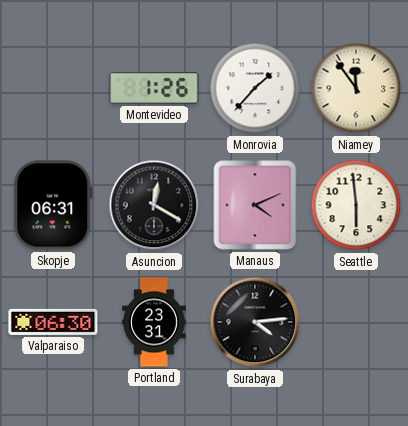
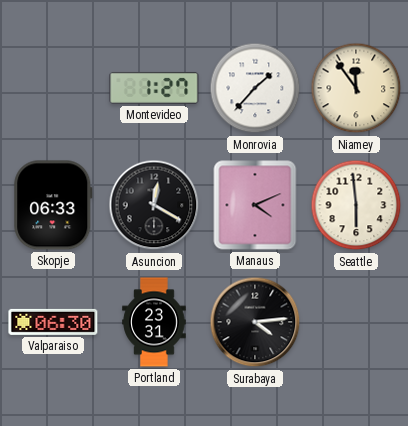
Montevideo: 1:26 -> 1:27 (154, 88)
Skopje: 06:31 -> 06:33 (53, 205)
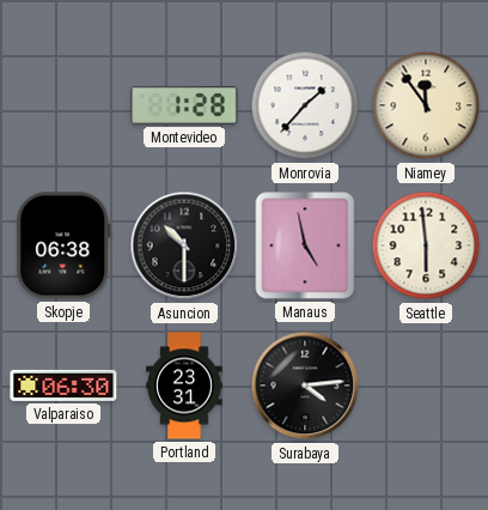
Montevideo: 1:27 -> 1:28 (184, 105)
Skopje: 06:33 -> 06:38 (63, 245)
Asuncion: 12:20 -> 10:30 (184, 245)
Manaus: 4:11 -> 4:58 (305, 245)
